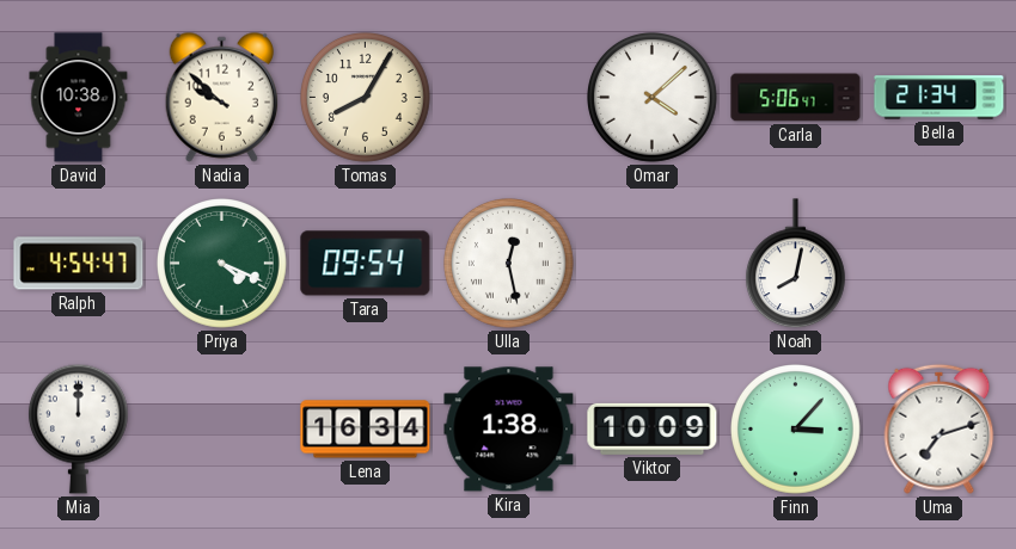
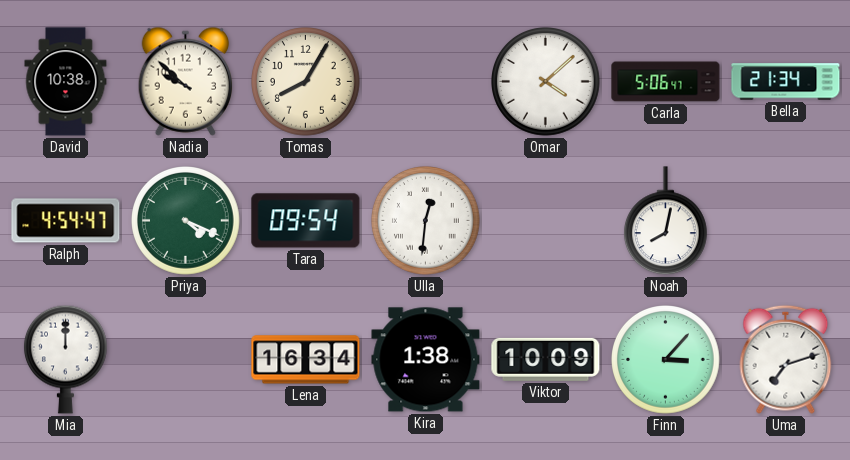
Ulla: 12:28 -> 12:31 (426, 221)
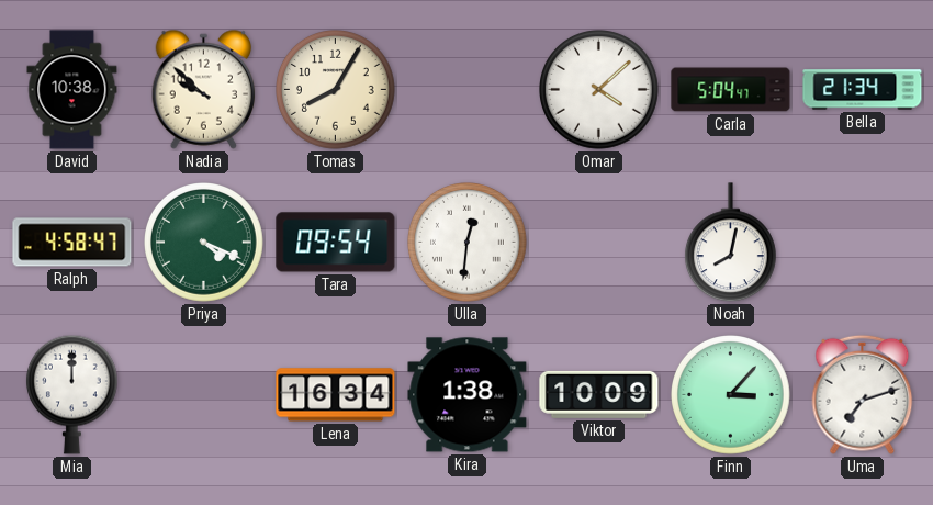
Carla: 5:06 -> 5:04 (731, 90)
Ralph: 4:54 -> 4:58 (72, 243)
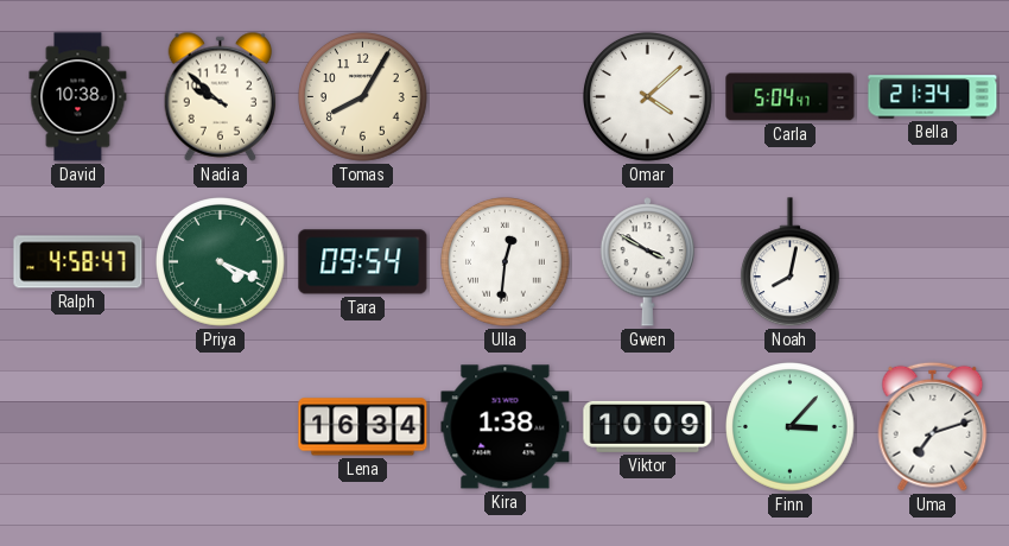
Gwen: none -> 3:50 (648, 262)
Mia: 12:00 -> none (71, 394)
